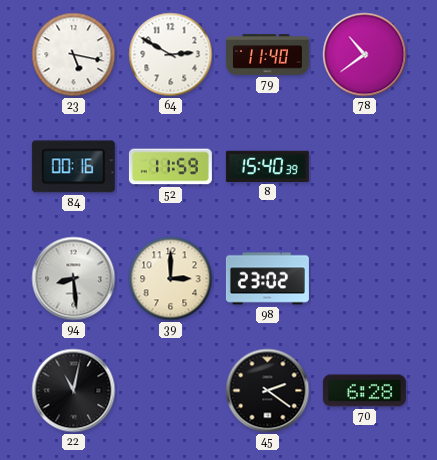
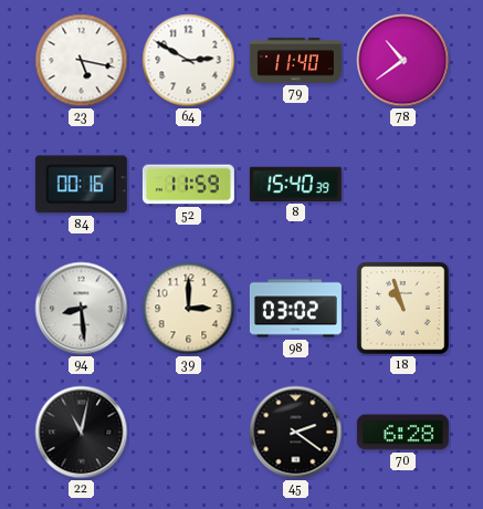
98: 23:02 -> 03:02 (295, 309)
18: none -> 10:57 (403, 309)
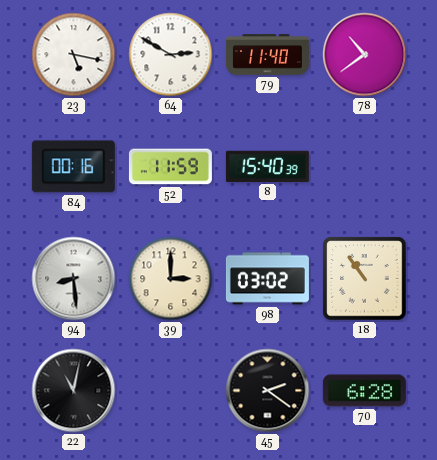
18: 10:57 -> 10:54 (365, 279)
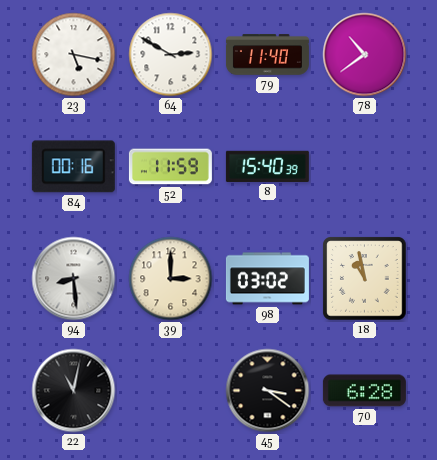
18: 10:54 -> 10:58 (365, 279)
45: 2:21 -> 3:21 (268, 391)
